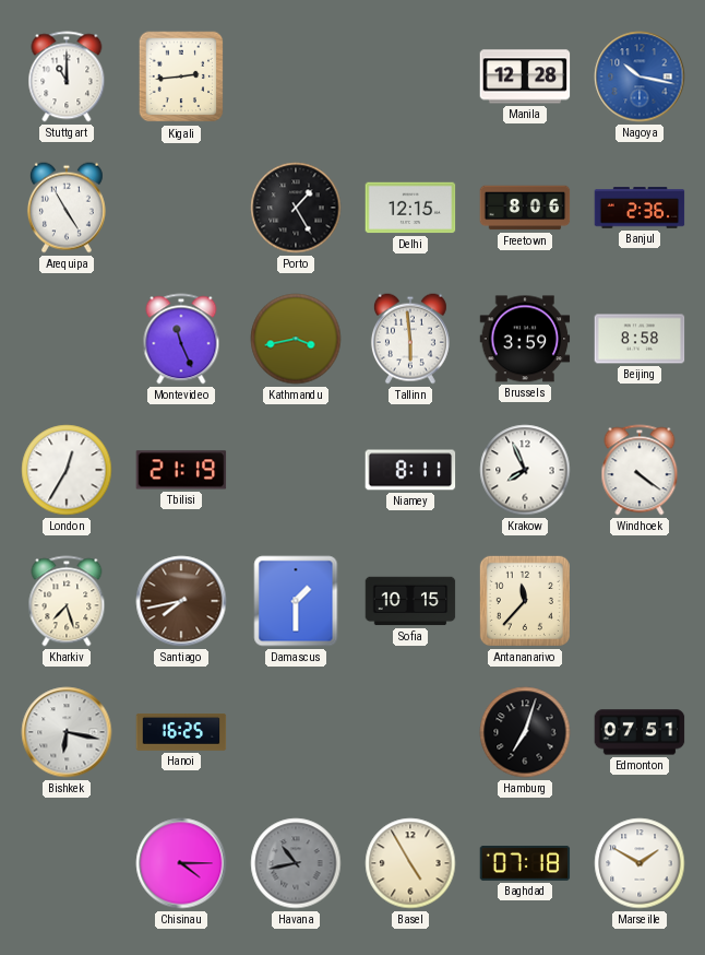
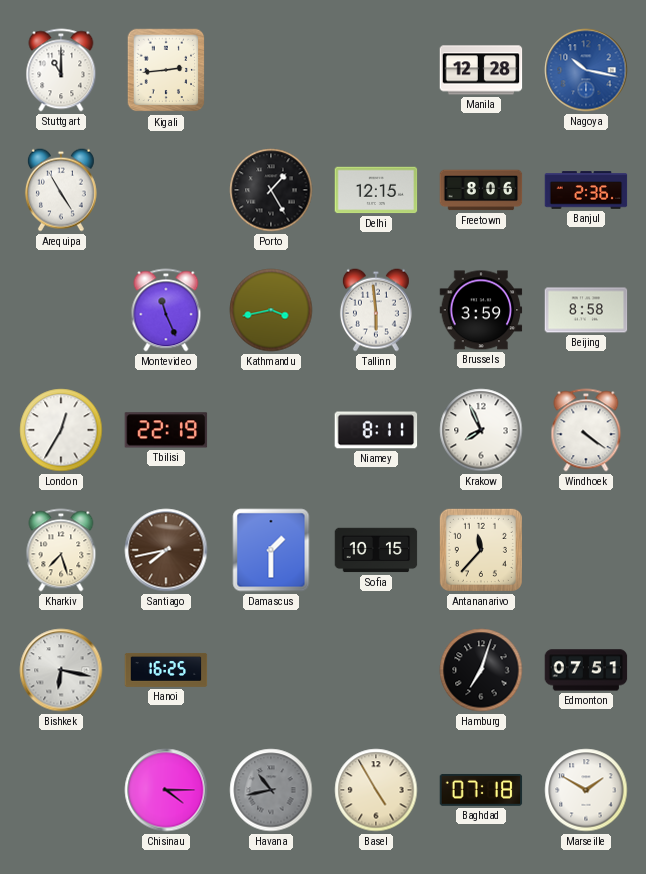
Tbilisi: 21:19 -> 22:19 (166, 430)
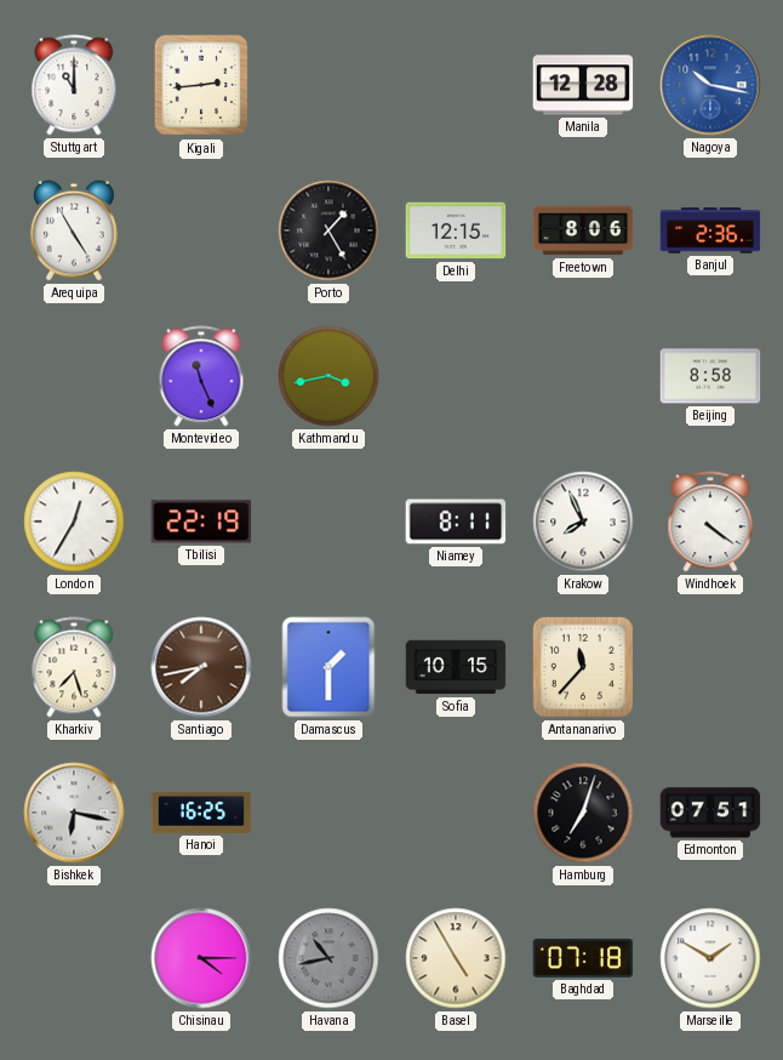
Tallinn: 5:59 -> none (376, 310)
Brussels: 3:59 -> none (481, 310)
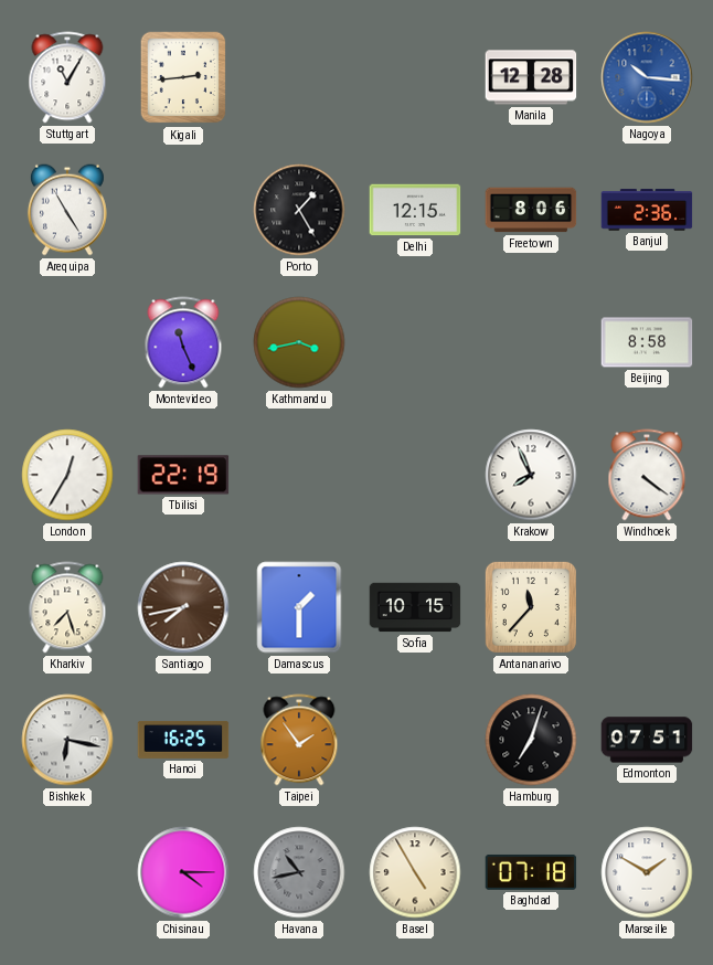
Stuttgart: 11:00 -> 11:05 (67, 77)
Nagoya: 10:17 -> 10:16 (647, 77)
Niamey: 8:11 -> none (456, 522)
Taipei: none -> 1:54 (299, 740)
